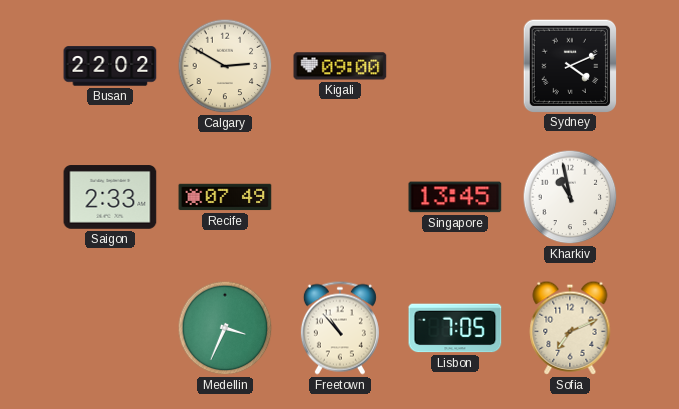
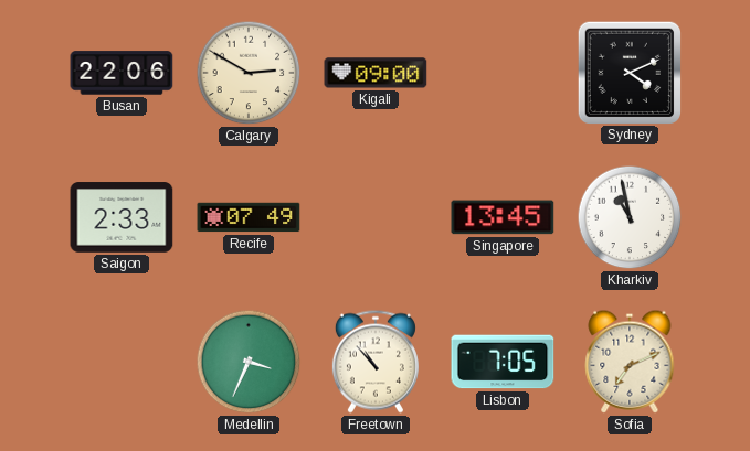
Busan: 22:02 -> 22:06 (122, 73)
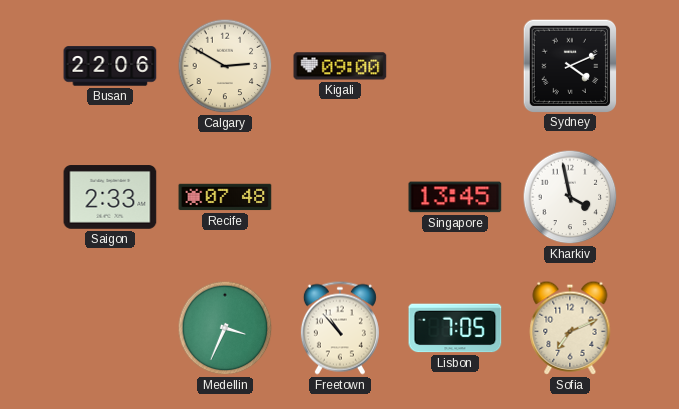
Recife: 07:49 -> 07:48 (225, 197)
Kharkiv: 10:58 -> 3:58 (570, 197)
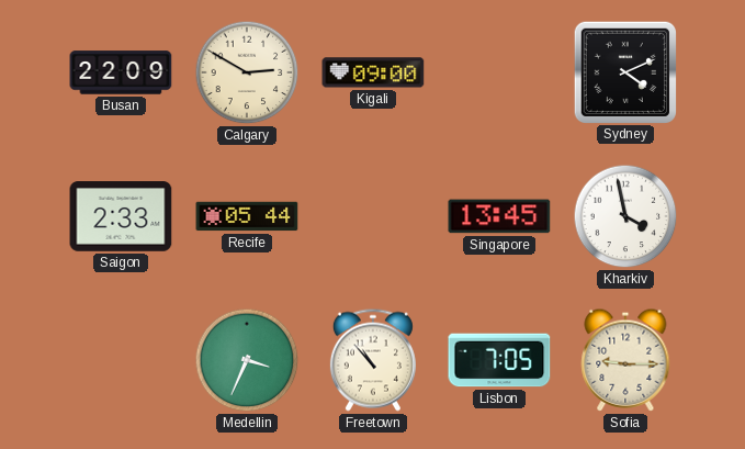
Busan: 22:06 -> 22:09 (121, 72)
Recife: 07:48 -> 05:44 (247, 216)
Sofia: 7:11 -> 9:15 (625, 360)
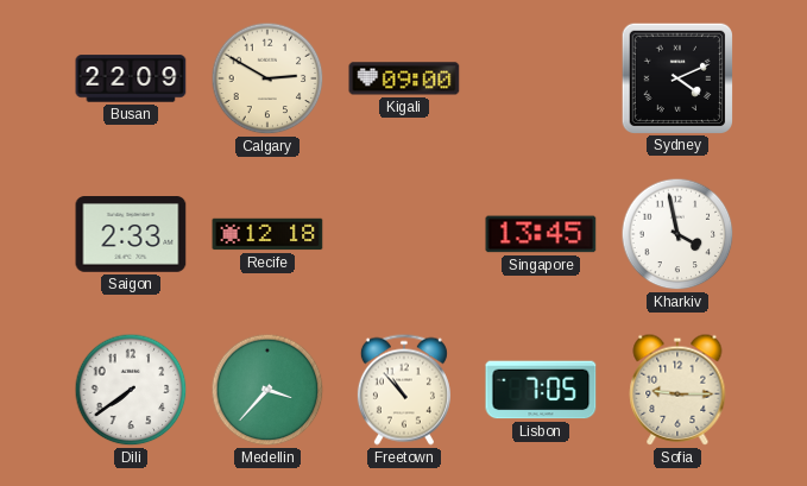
Recife: 05:44 -> 12:18 (267, 234)
Dili: none -> 7:39 (131, 390)
Medellin: 3:34 -> 3:37 (267, 390)
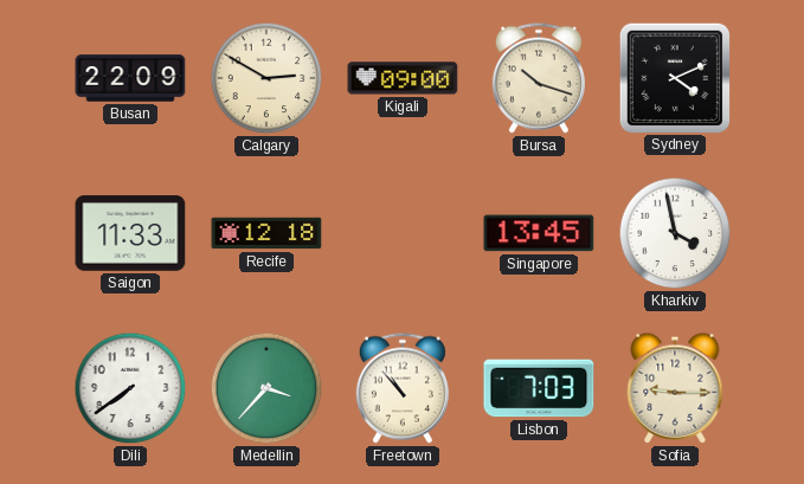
Bursa: none -> 10:18 (539, 78)
Saigon: 2:33 -> 11:33 (130, 233)
Lisbon: 7:05 -> 7:03 (539, 388)
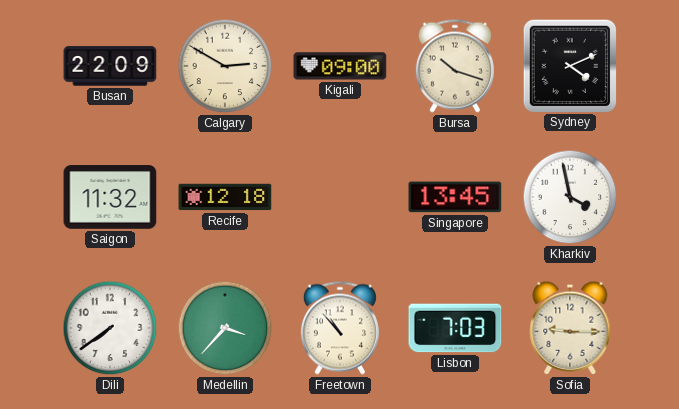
Saigon: 11:33 -> 11:32 (110, 197)
